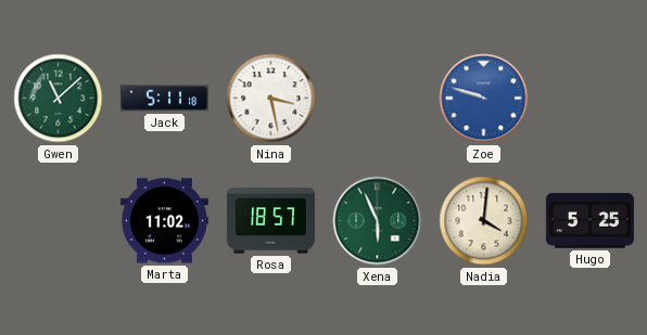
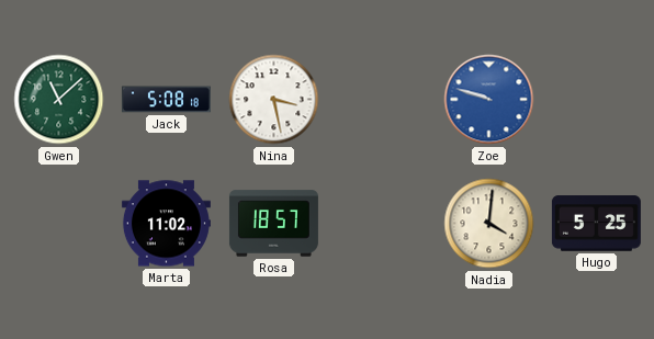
Jack: 5:11 -> 5:08 (166, 100)
Xena: 5:56 -> none (378, 221)
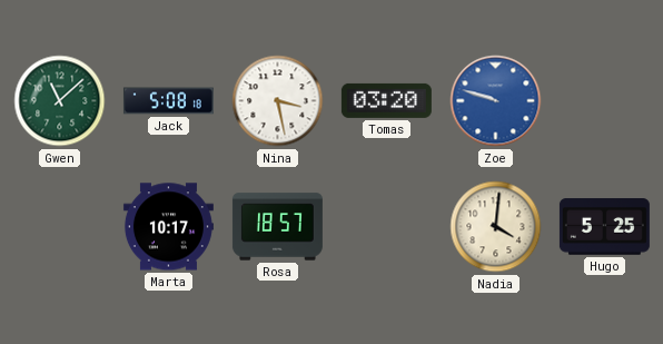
Tomas: none -> 03:20 (386, 100)
Marta: 11:02 -> 10:17 (168, 227)
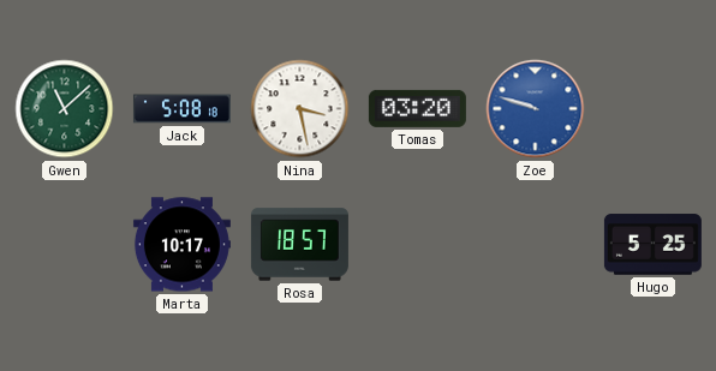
Nadia: 4:01 -> none (496, 227)
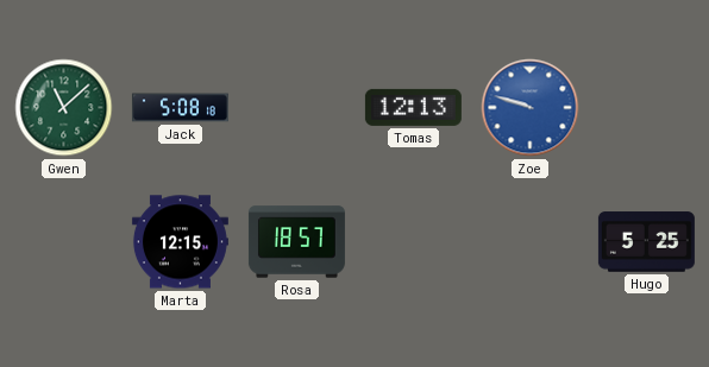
Nina: 3:28 -> none (300, 109)
Tomas: 03:20 -> 12:13 (413, 107)
Marta: 10:17 -> 12:15 (180, 242)
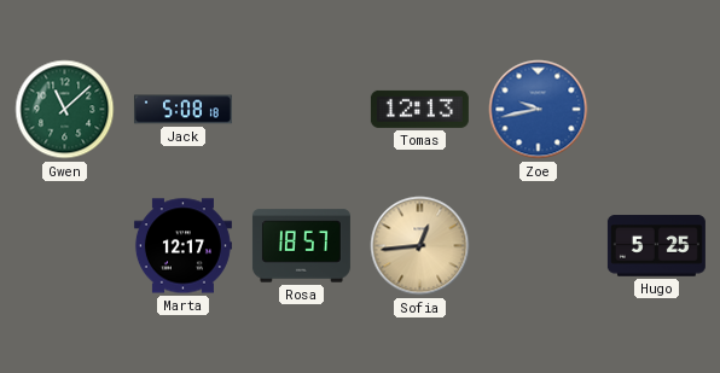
Zoe: 9:48 -> 9:43 (539, 110)
Marta: 12:15 -> 12:17 (182, 246)
Sofia: none -> 12:44 (420, 246)
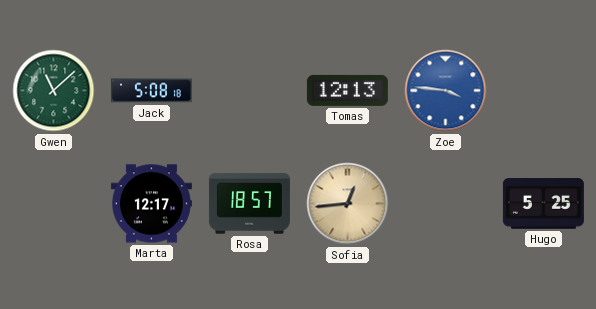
Zoe: 9:43 -> 3:46 (446, 91)
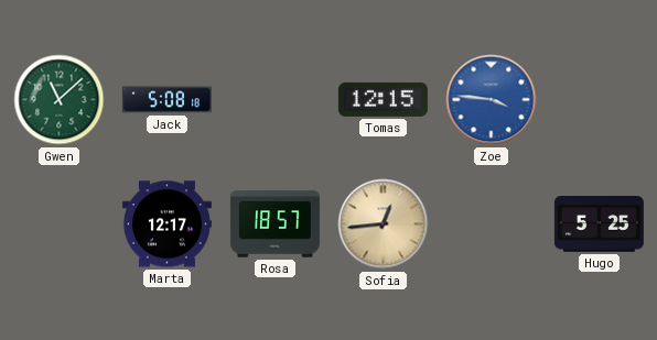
Tomas: 12:13 -> 12:15 (383, 99)
